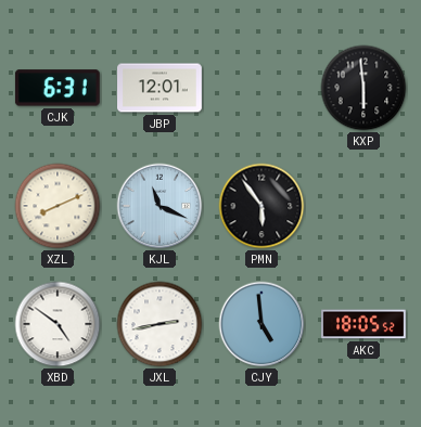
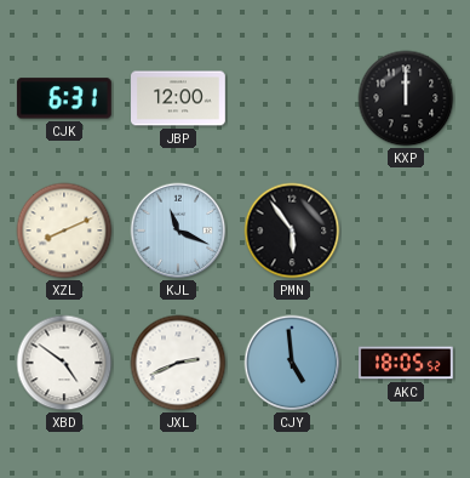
JBP: 12:01 -> 12:00 (179, 98)
KXP: 5:59 -> 12:00 (406, 98)
JXL: 2:43 -> 2:41 (178, 363)
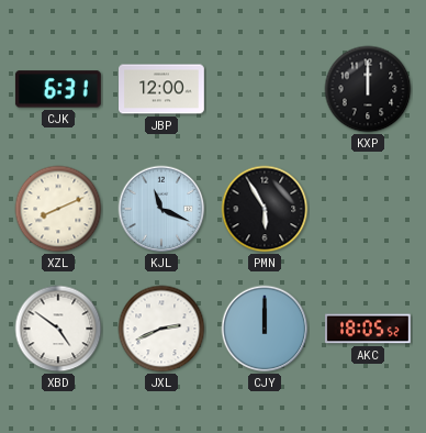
PMN: 5:54 -> 5:55 (265, 209)
CJY: 4:59 -> 12:00 (265, 329)
